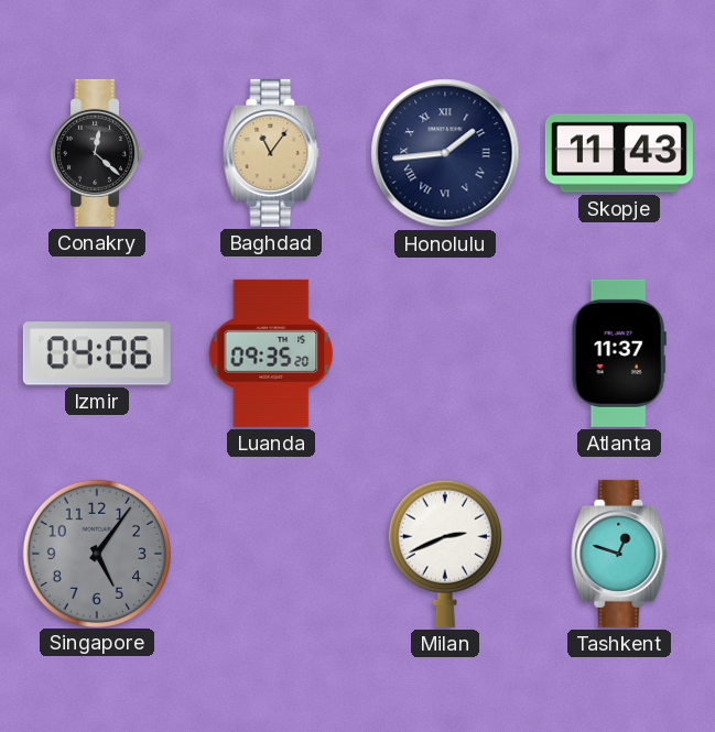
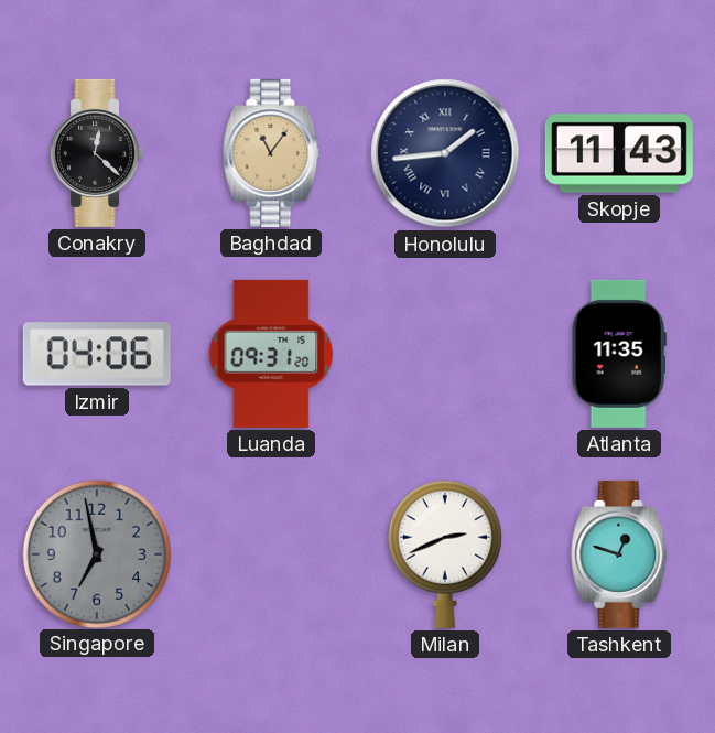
Luanda: 09:35 -> 09:31 (271, 354)
Atlanta: 11:37 -> 11:35 (619, 354)
Singapore: 5:06 -> 6:58 (96, 553)
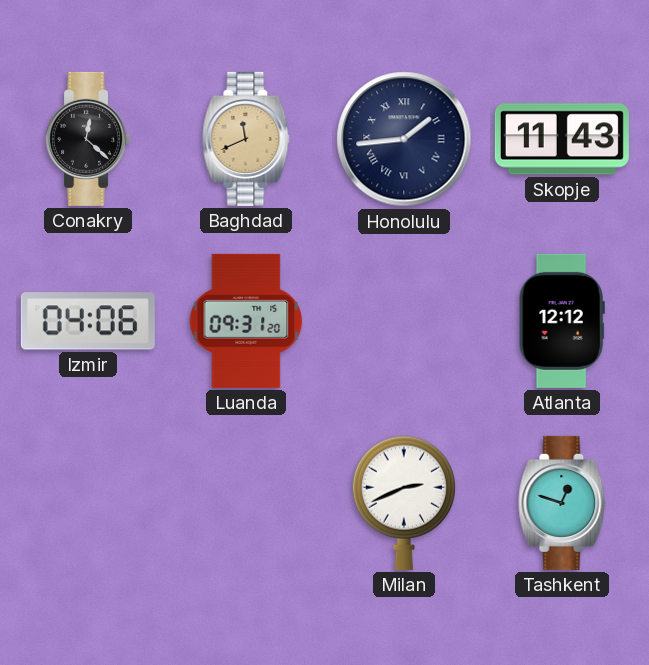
Baghdad: 11:06 -> 11:41 (246, 139)
Atlanta: 11:35 -> 12:12 (562, 321)
Singapore: 6:58 -> none (96, 553)
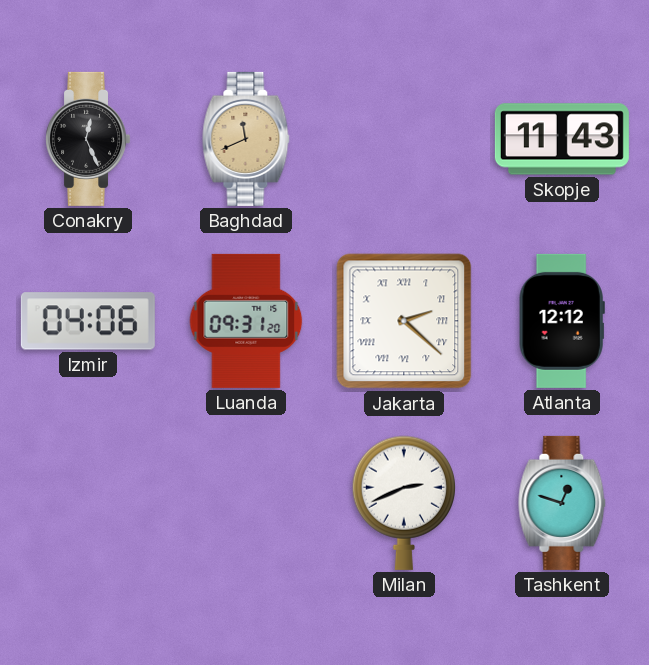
Conakry: 12:22 -> 12:26 (88, 139)
Honolulu: 1:44 -> none (404, 139)
Jakarta: none -> 2:22 (404, 321)
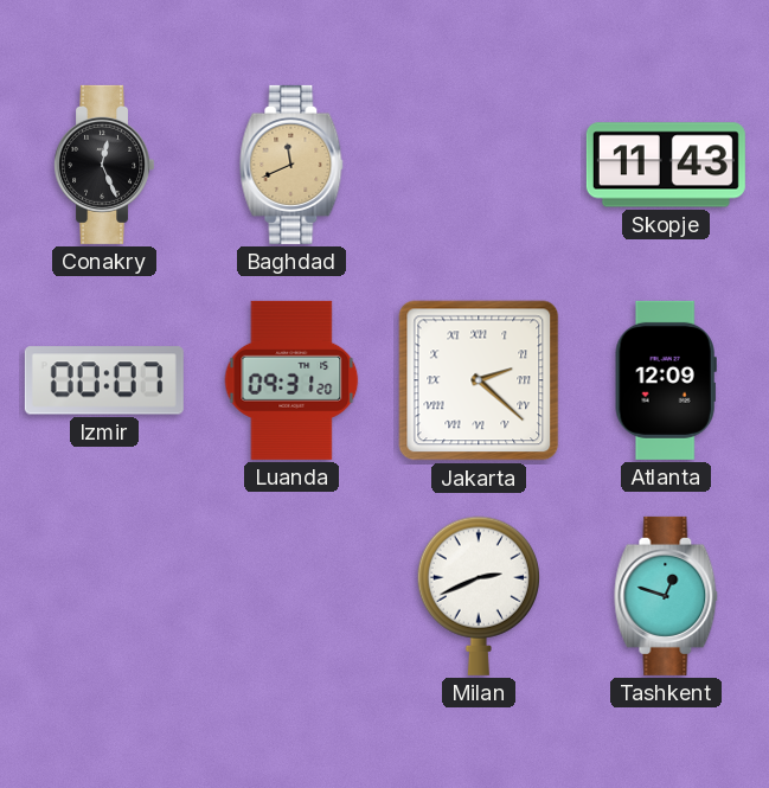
Izmir: 04:06 -> 00:07 (104, 380)
Atlanta: 12:12 -> 12:09 (666, 380)
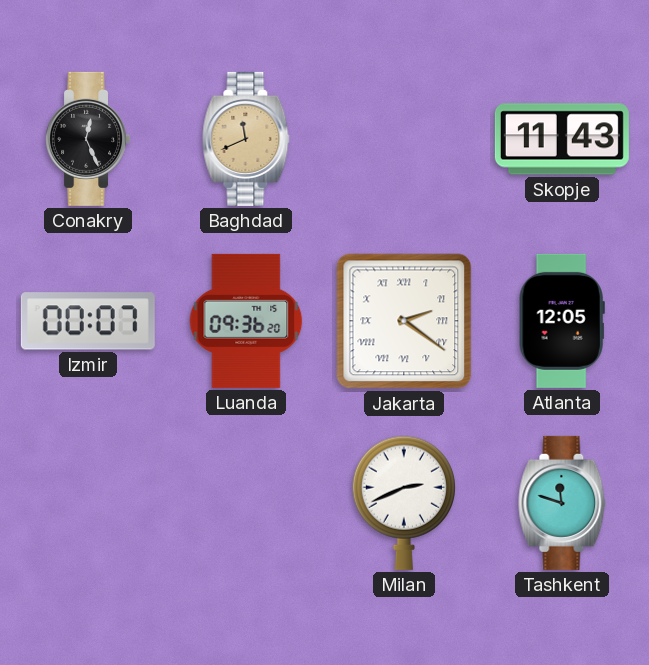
Luanda: 09:31 -> 09:36 (246, 321)
Jakarta: 2:22 -> 2:21 (404, 321)
Atlanta: 12:09 -> 12:05 (562, 321)
Tashkent: 12:48 -> 11:48 (562, 503)
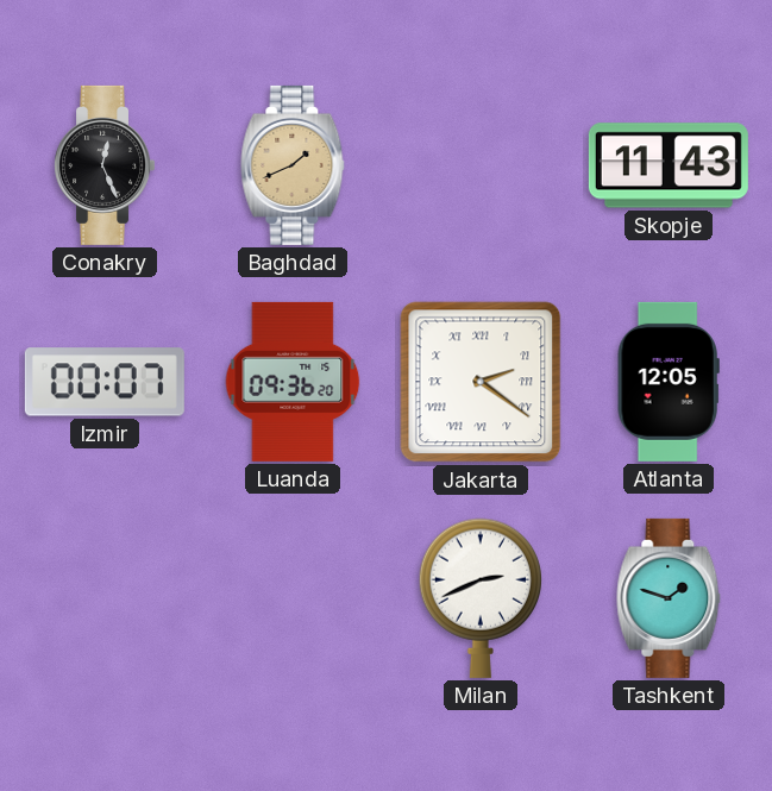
Baghdad: 11:41 -> 1:41 (293, 165)
Tashkent: 11:48 -> 1:48 (669, 598)
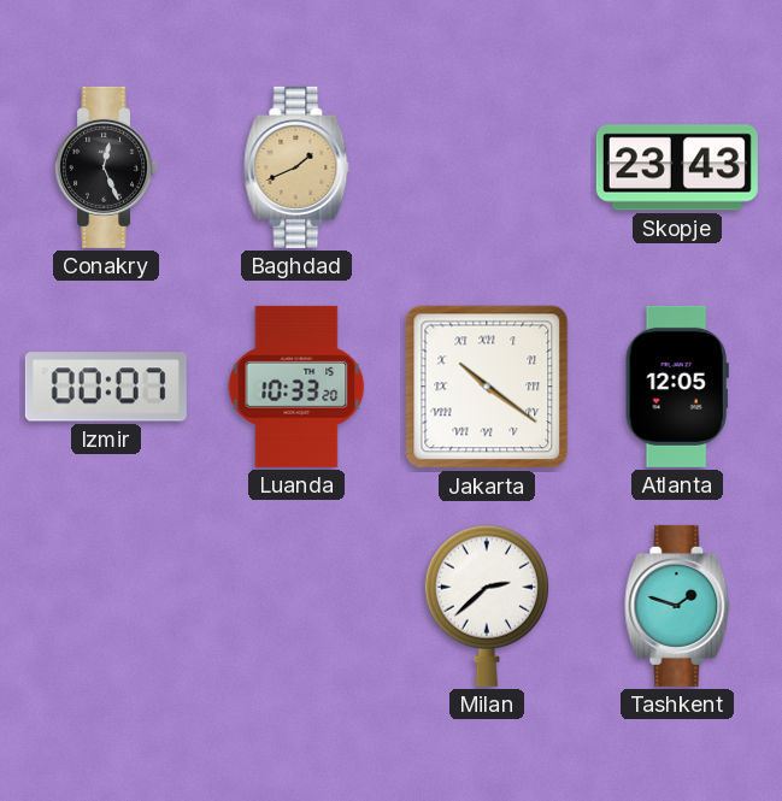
Skopje: 11:43 -> 23:43 (677, 167)
Luanda: 09:36 -> 10:33 (296, 387)
Jakarta: 2:21 -> 10:21 (487, 387)
Milan: 2:41 -> 2:38 (487, 606)
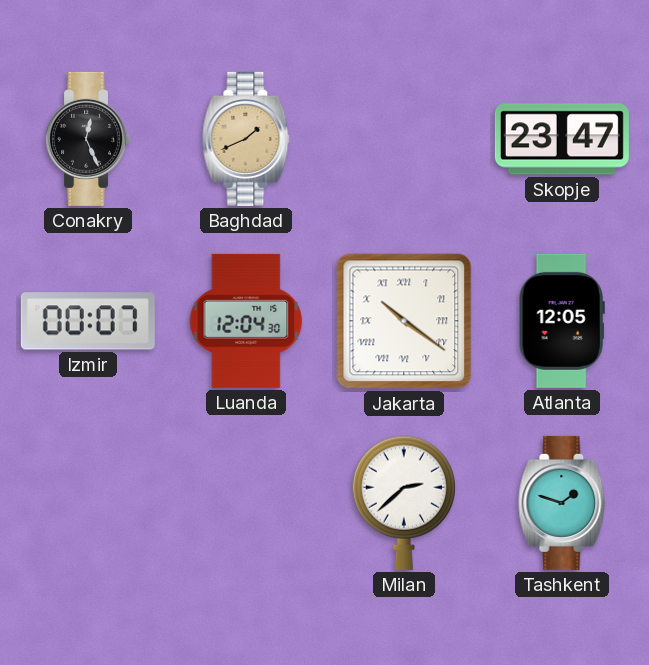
Skopje: 23:43 -> 23:47 (562, 139)
Luanda: 10:33 -> 12:04 (246, 321)
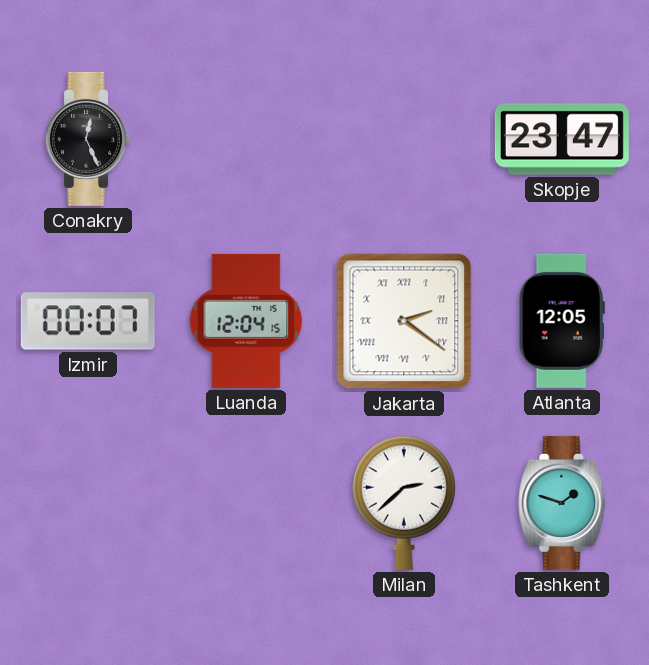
Baghdad: 1:41 -> none (246, 139)
Luanda: 12:04:30 -> 12:04:15 (246, 321)
Jakarta: 10:21 -> 2:21 (404, 321)
